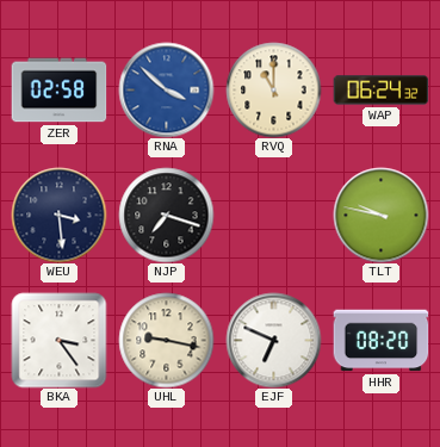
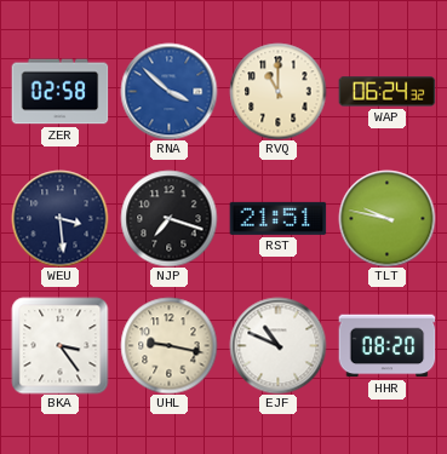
RST: none -> 21:51 (277, 218)
EJF: 6:49 -> 10:49 (277, 345)
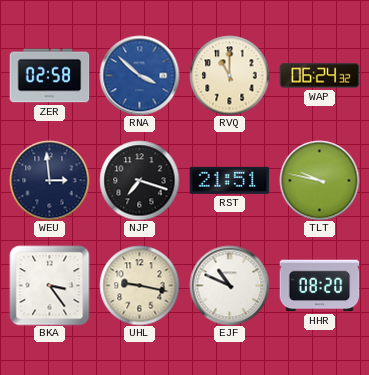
WEU: 3:29 -> 2:59 (49, 180)
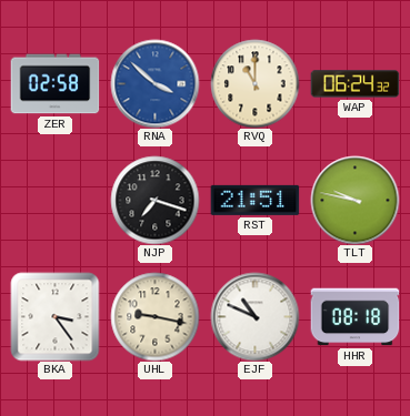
WEU: 2:59 -> none (49, 180)
HHR: 08:20 -> 08:18 (354, 317)
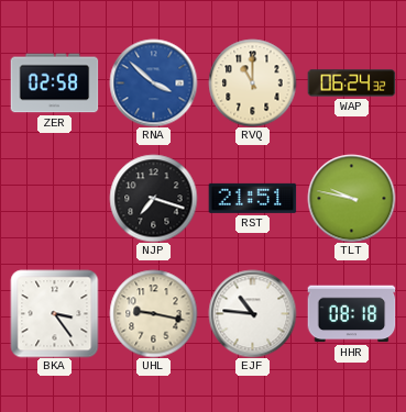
EJF: 10:49 -> 10:46 (252, 313)
